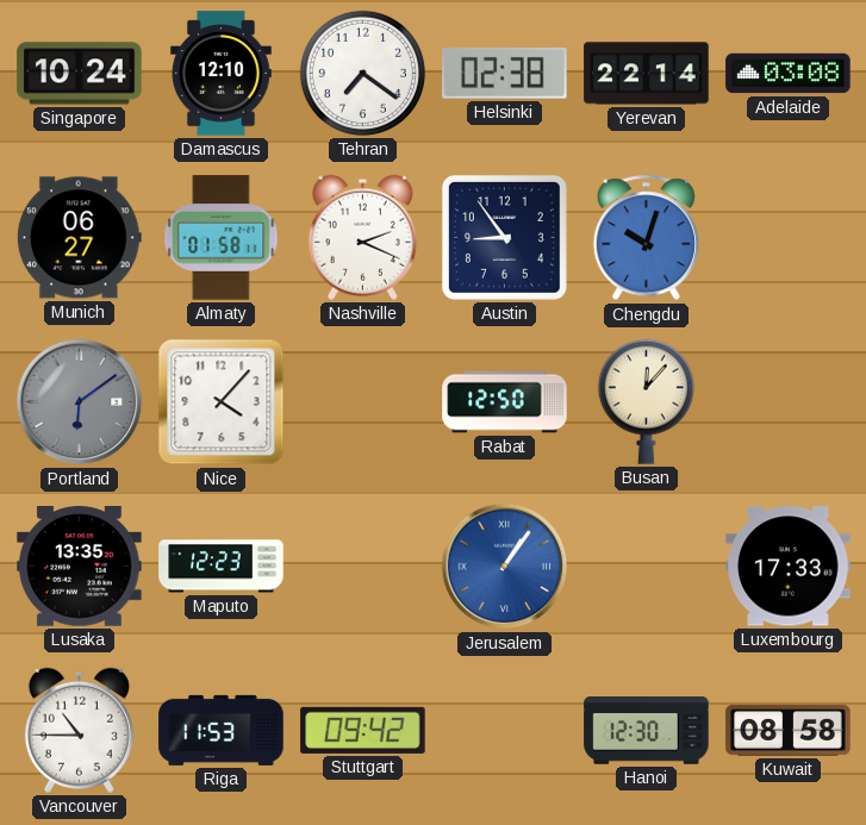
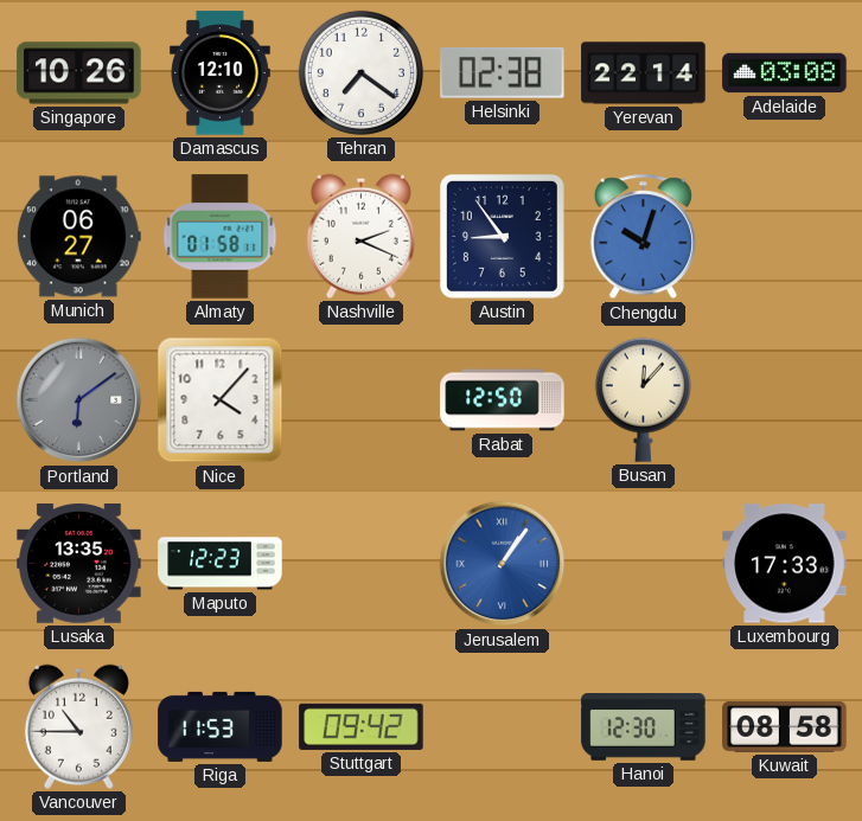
Singapore: 10:24 -> 10:26 (79, 73)
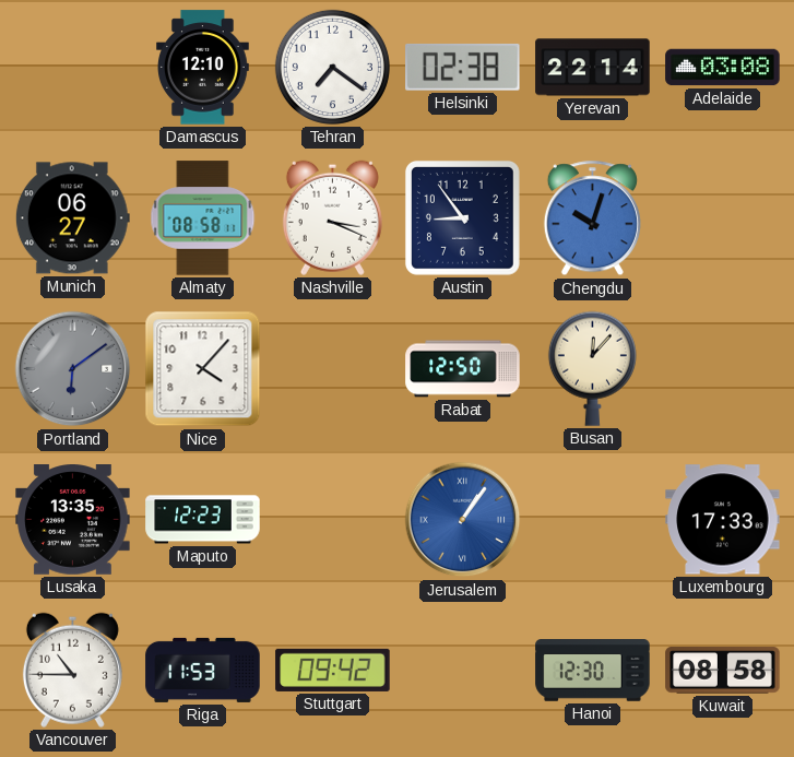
Singapore: 10:26 -> none (79, 73)
Almaty: 01:58 -> 08:58 (203, 218)
Nashville: 2:19 -> 3:19 (332, 217)
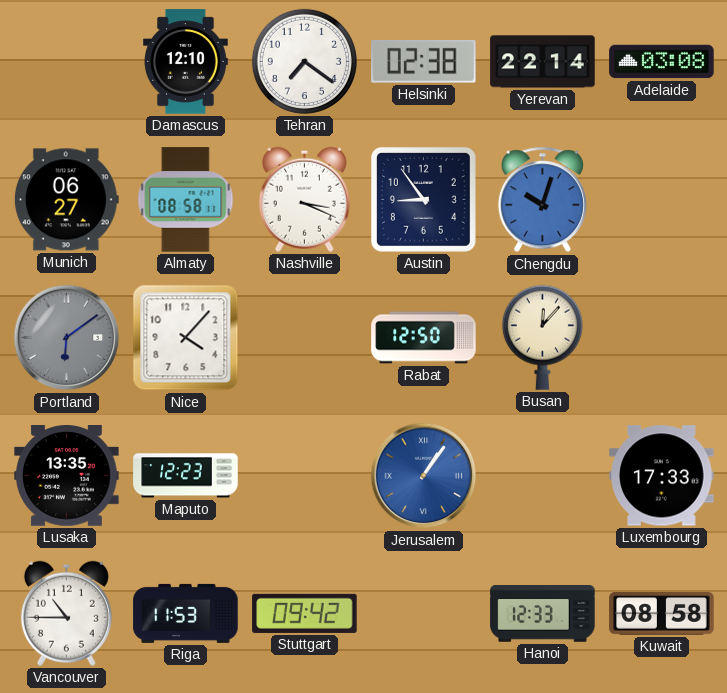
Hanoi: 12:30 -> 12:33 (543, 614)
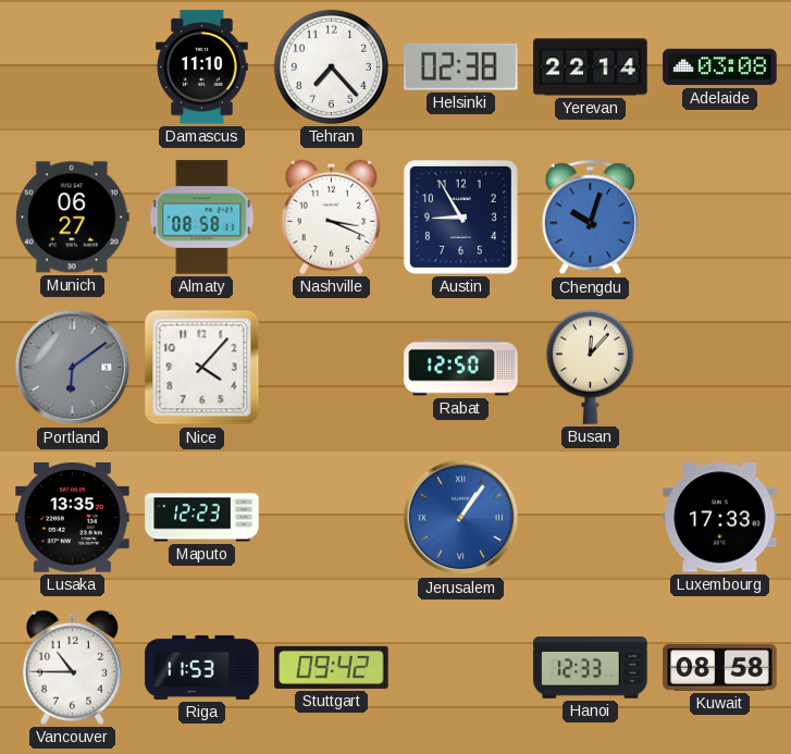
Damascus: 12:10 -> 11:10 (202, 67)
Tehran: 7:21 -> 7:23 (331, 66)
Austin: 8:54 -> 8:55 (460, 217)
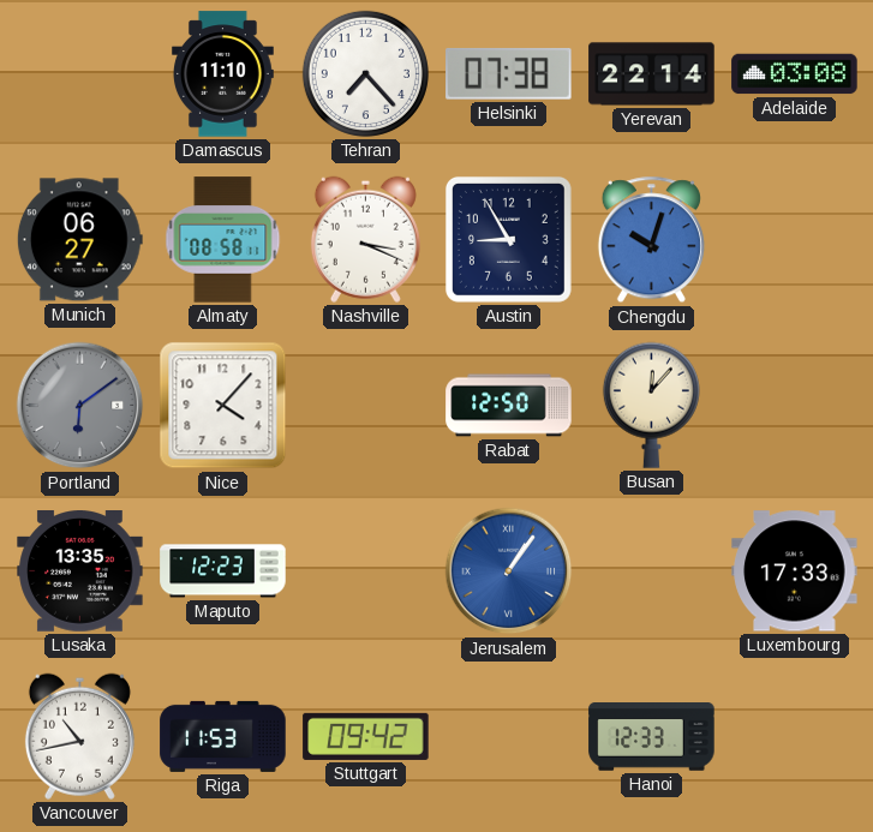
Helsinki: 02:38 -> 07:38 (509, 74)
Vancouver: 10:45 -> 10:43 (79, 736)
Kuwait: 08:58 -> none (720, 668)
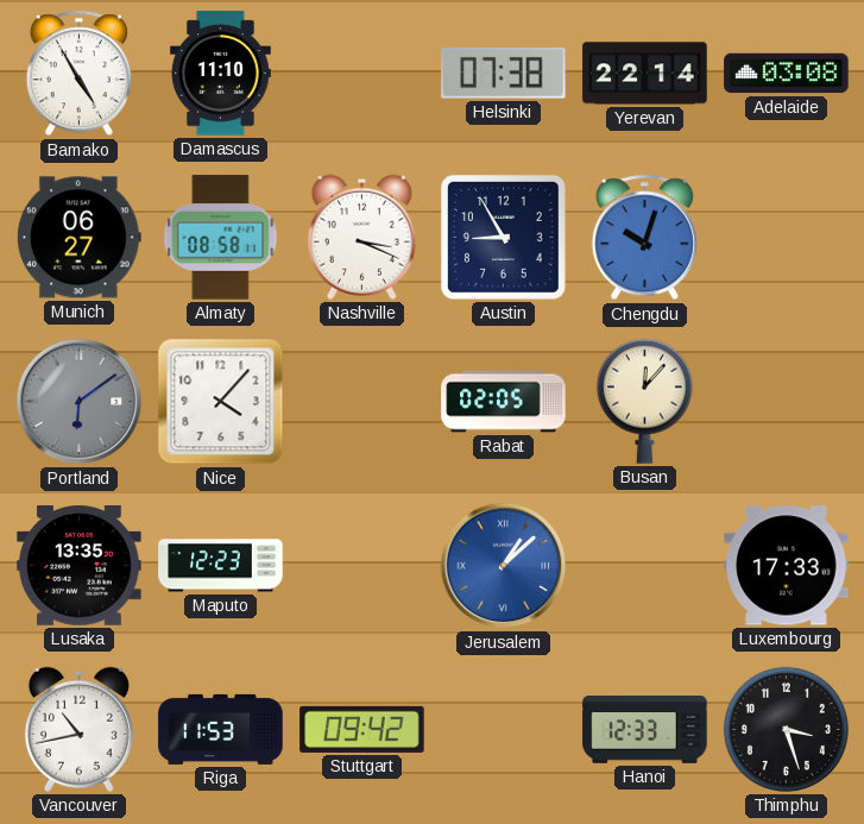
Bamako: none -> 4:55 (78, 74)
Tehran: 7:23 -> none (365, 73)
Rabat: 12:50 -> 02:05 (504, 402)
Jerusalem: 1:06 -> 1:08 (504, 566)
Thimphu: none -> 3:27 (786, 729)
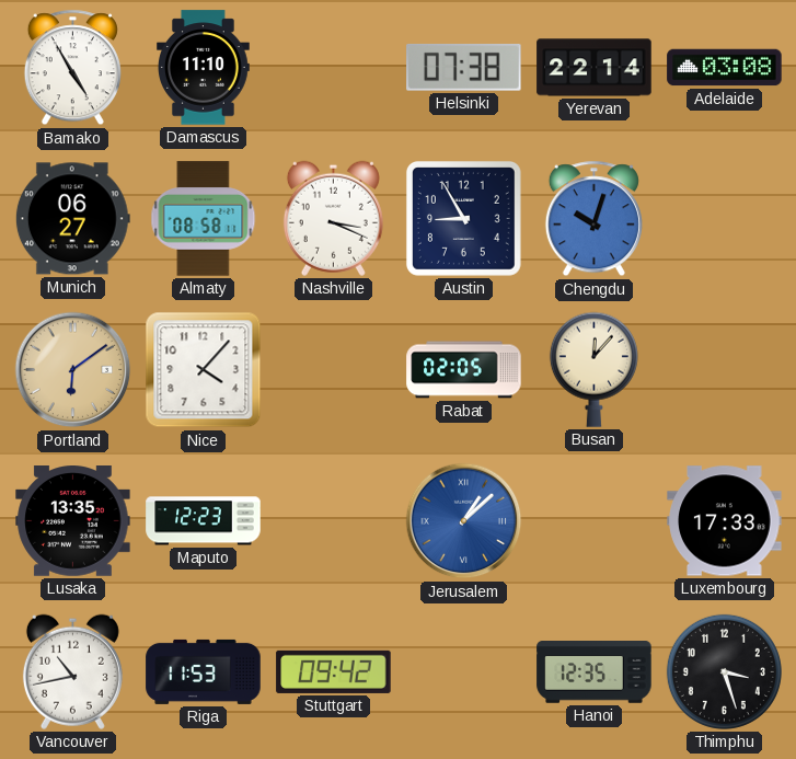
Portland dial: grey -> champagne (73, 370)
Hanoi: 12:33 -> 12:35 (595, 672)
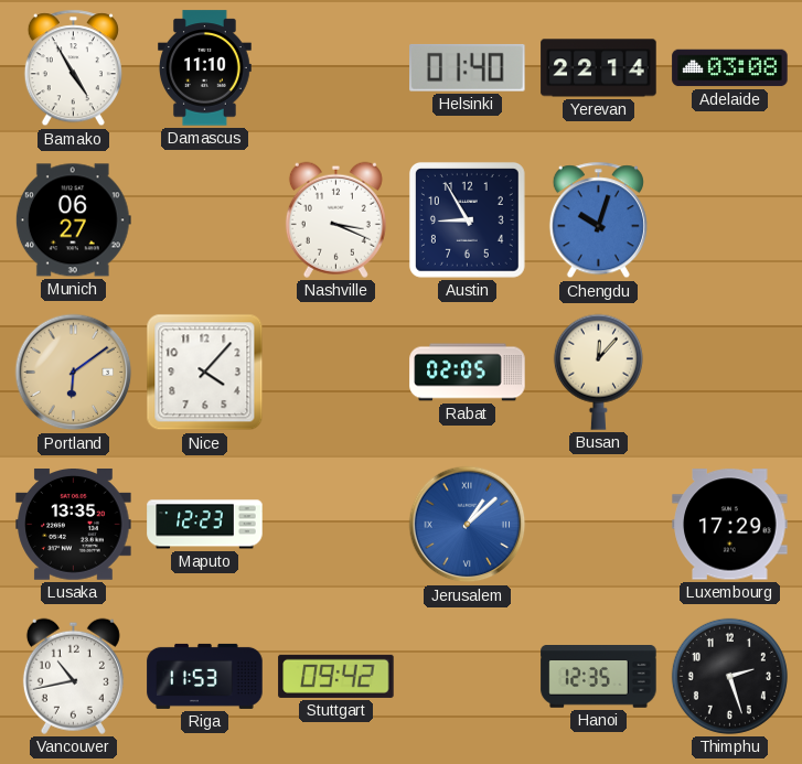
Helsinki: 07:38 -> 01:40 (468, 68)
Almaty: 08:58 -> none (204, 219)
Luxembourg: 17:33 -> 17:29 (730, 525)
Thimphu: 3:27 -> 2:27 (729, 676)
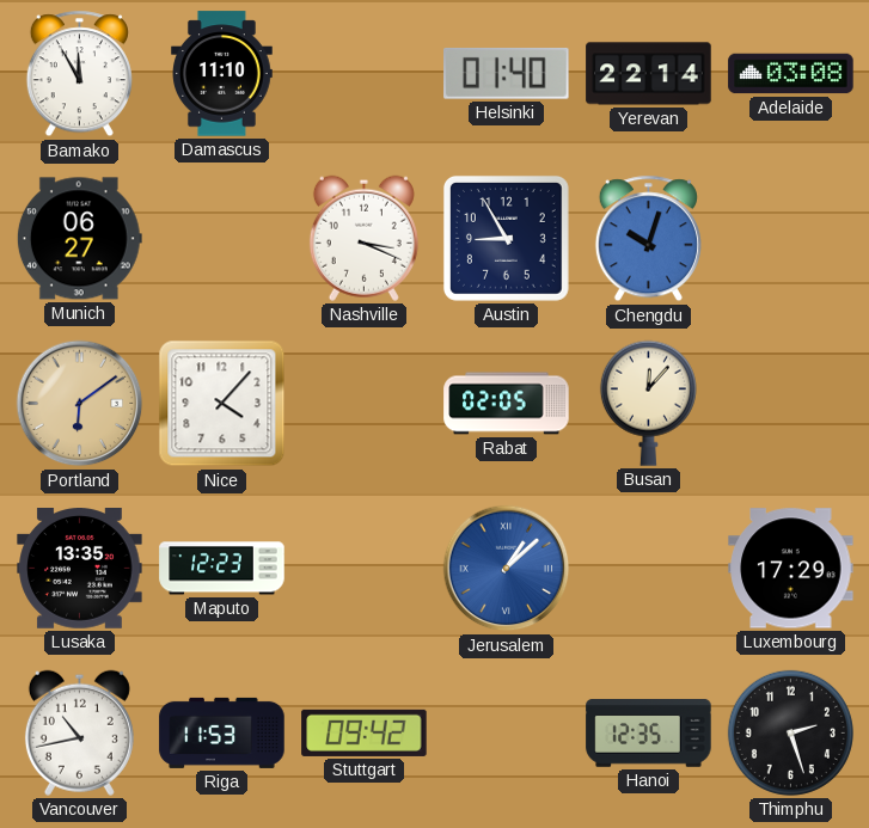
Bamako: 4:55 -> 11:55 (79, 74)
